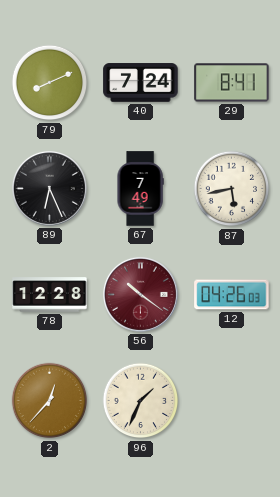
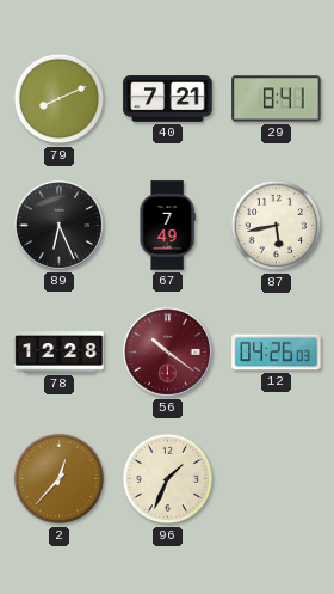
40: 7:24 -> 7:21 (168, 99)
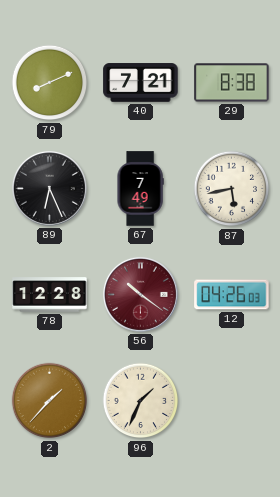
29: 8:41 -> 8:38 (232, 83)
2: 12:37 -> 1:37 (50, 401)
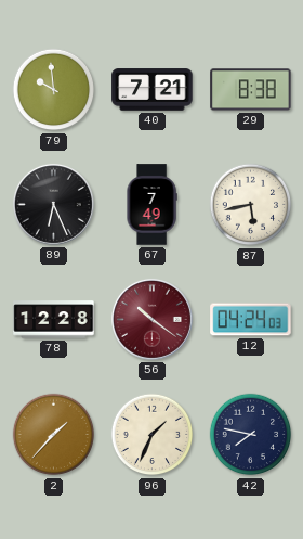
79: 8:11 -> 9:59 (54, 90)
12: 04:26 -> 04:24 (251, 320)
42: none -> 7:47 (251, 435)
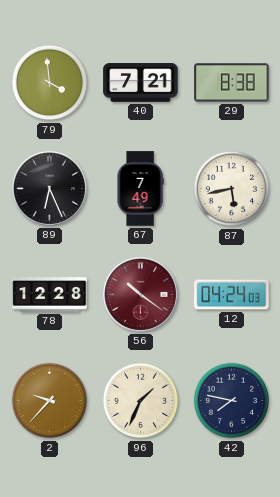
79: 9:59 -> 3:59 (50, 83)
2: 1:37 -> 9:37 (50, 401)
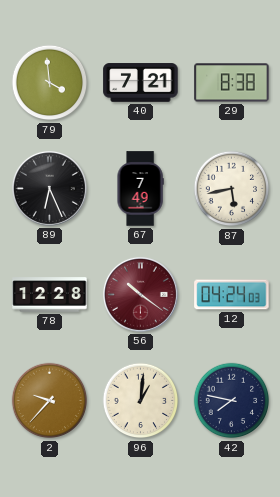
96: 1:34 -> 1:01 (141, 401)
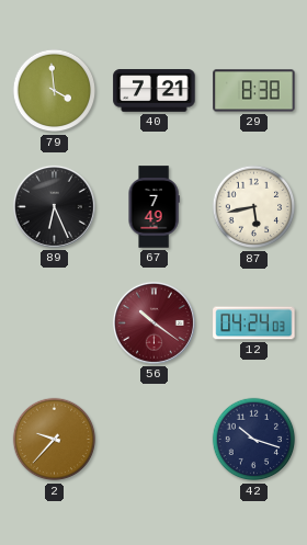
78: 12:28 -> none (50, 295)
96: 1:01 -> none (141, 401)
42: 7:47 -> 10:18 (254, 440)
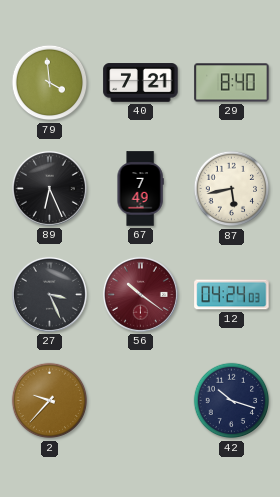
29: 8:38 -> 8:40 (232, 83)
27: none -> 3:26 (49, 294)
